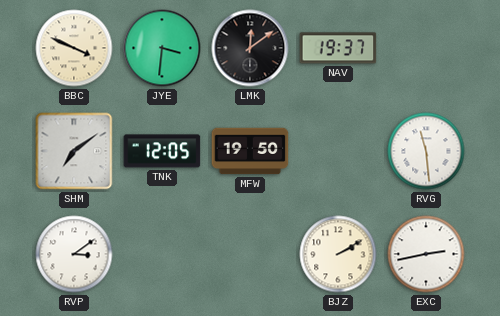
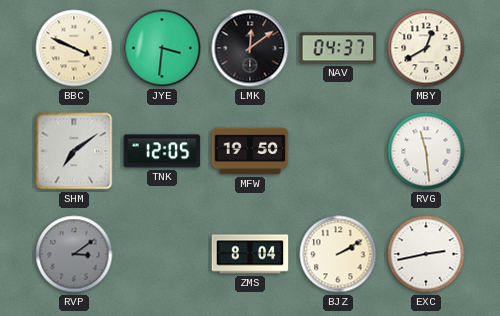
NAV: 19:37 -> 04:37 (338, 48)
MBY: none -> 12:40 (426, 48)
RVP dial: white -> grey (74, 254)
ZMS: none -> 8:04 (250, 254)
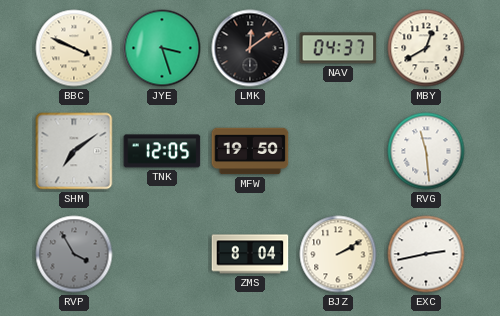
JYE: 3:31 -> 3:27 (162, 48)
RVP: 3:09 -> 3:55 (74, 254)
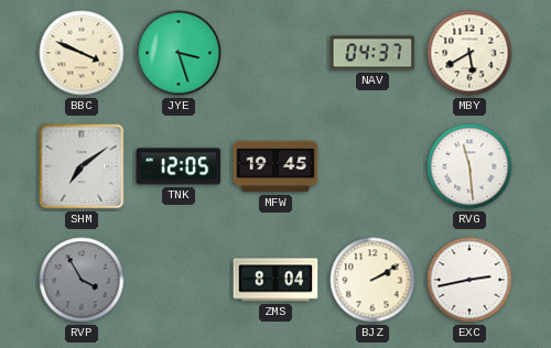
LMK: 12:09 -> none (250, 48)
MBY: 12:40 -> 5:40 (469, 53)
MFW: 19:50 -> 19:45 (275, 166)
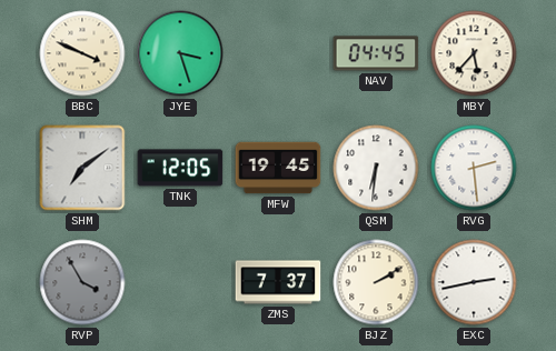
NAV: 04:37 -> 04:45 (376, 53)
MBY: 5:40 -> 5:37 (474, 53)
QSM: none -> 6:31 (376, 168)
RVG: 11:29 -> 2:29 (474, 168)
ZMS: 8:04 -> 7:37 (278, 282)
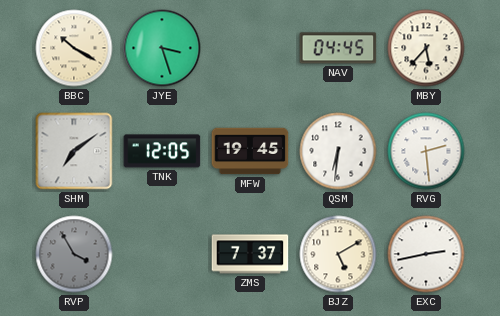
BBC: 3:49 -> 10:20 (74, 48)
BJZ: 2:10 -> 5:10 (338, 254)
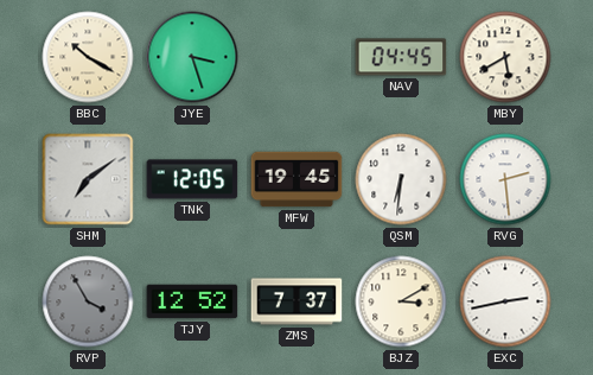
MBY: 5:37 -> 5:40 (505, 57)
TJY: none -> 12:52 (192, 301)
BJZ: 5:10 -> 3:10 (401, 301)
